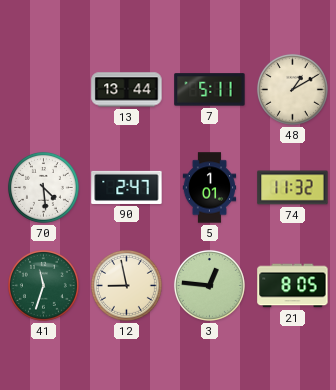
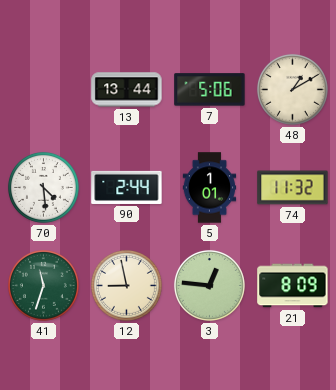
7: 5:11 -> 5:06 (210, 90)
90: 2:47 -> 2:44 (127, 187)
21: 8:05 -> 8:09 (293, 286)
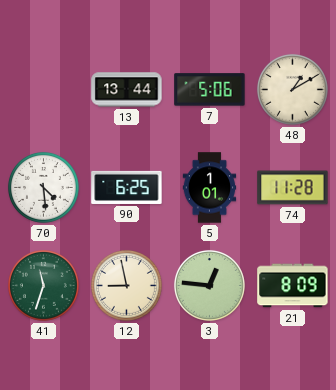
90: 2:44 -> 6:25 (127, 187)
74: 11:32 -> 11:28 (293, 188)
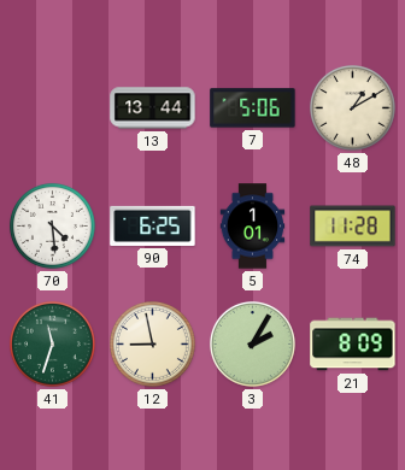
3: 12:46 -> 2:05 (253, 345)
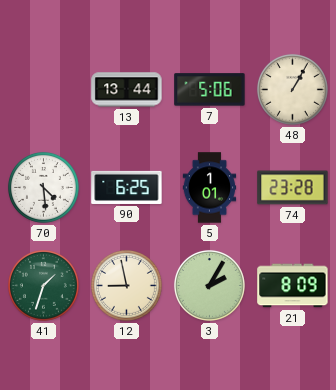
48: 1:10 -> 1:05 (293, 90)
74: 11:28 -> 23:28 (293, 188)
41: 11:33 -> 1:33 (44, 286)
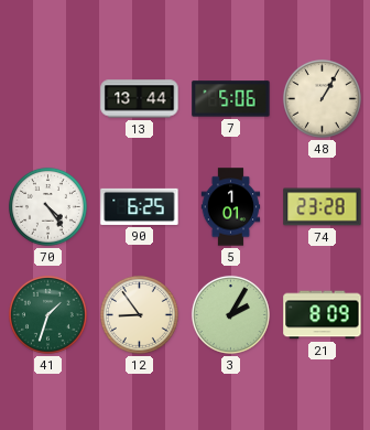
70: 4:29 -> 4:24 (48, 207)
12: 8:58 -> 8:54 (140, 315)
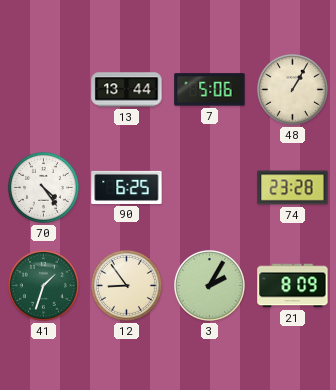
5: 1:01 -> none (231, 207)
